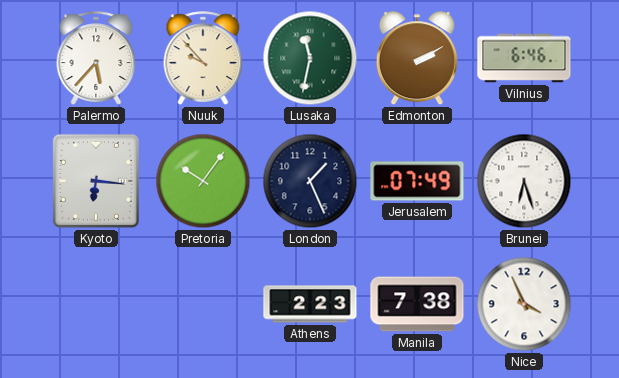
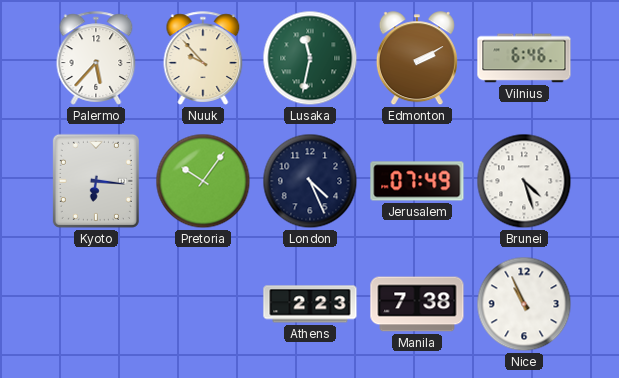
London: 1:26 -> 4:26 (310, 181)
Brunei: 6:27 -> 4:27 (524, 181)
Nice: 3:56 -> 10:56 (524, 304)
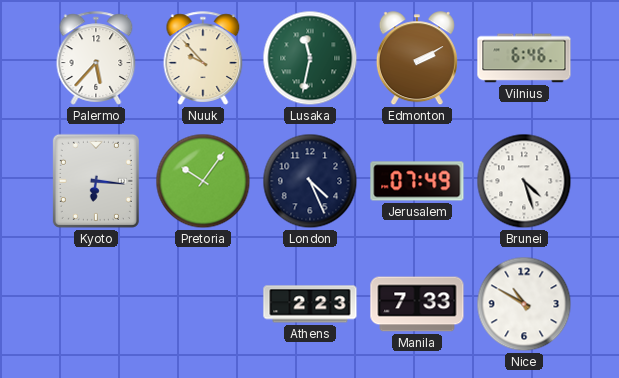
Manila: 7:38 -> 7:33 (417, 304)
Nice: 10:56 -> 10:50 (524, 304)
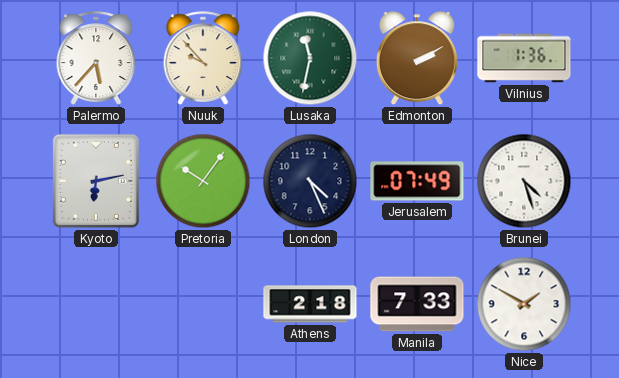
Vilnius: 6:46 -> 1:36 (524, 58)
Kyoto: 6:16 -> 6:13 (96, 181)
Athens: 2:23 -> 2:18 (310, 304)
Nice: 10:50 -> 1:50 (524, 304)
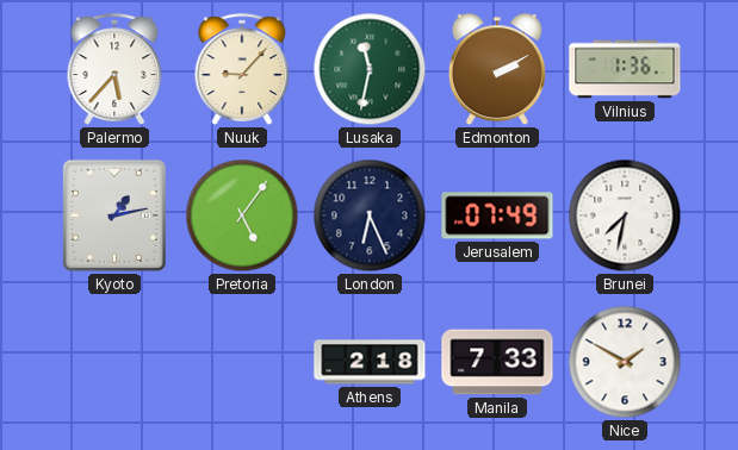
Nuuk: 9:53 -> 9:07 (242, 69)
Kyoto: 6:13 -> 1:13 (114, 215)
Pretoria: 10:06 -> 5:06 (242, 215)
London: 4:26 -> 6:26 (370, 215)
Brunei: 4:27 -> 7:32 (625, 215)
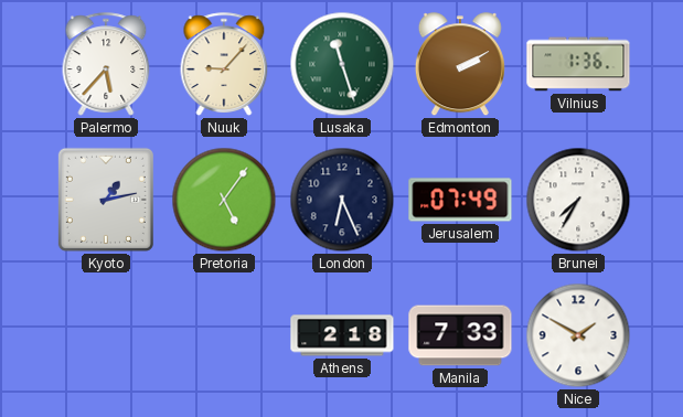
Lusaka: 11:32 -> 11:27 (342, 64)
Brunei: 7:32 -> 7:35 (578, 200)
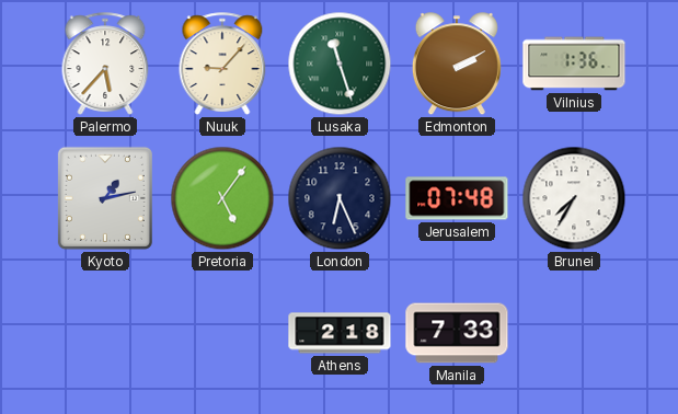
Jerusalem: 07:49 -> 07:48 (457, 198)
Nice: 1:50 -> none (578, 335)
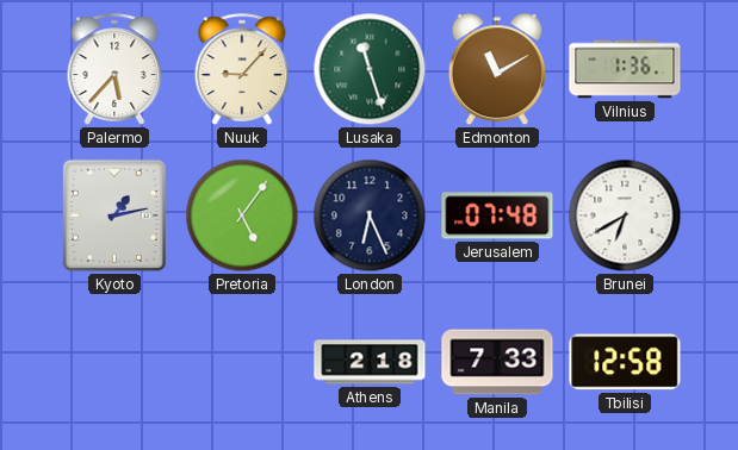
Edmonton: 2:10 -> 11:10 (497, 70)
Brunei: 7:35 -> 6:40 (625, 215)
Tbilisi: none -> 12:58 (625, 362)
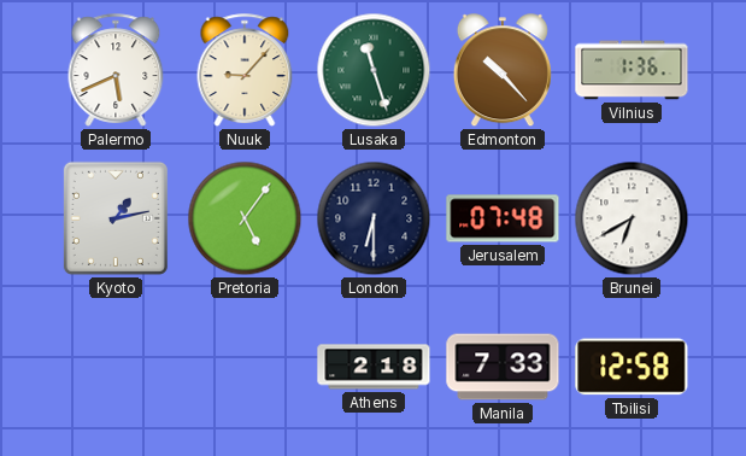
Palermo: 5:37 -> 5:41 (116, 70)
Edmonton: 11:10 -> 10:23 (503, 71)
London: 6:26 -> 6:30 (374, 218)
